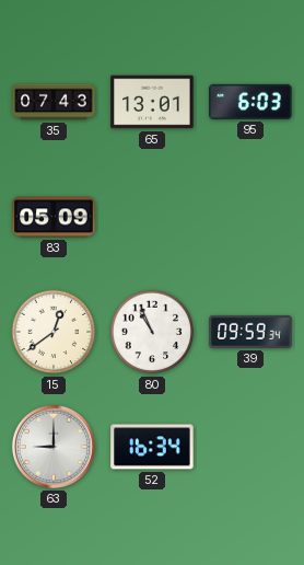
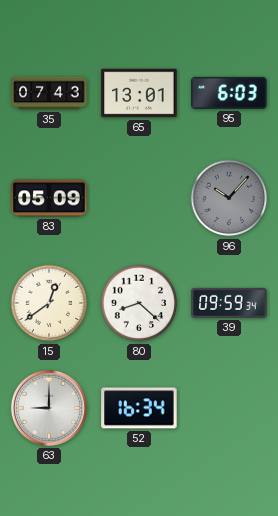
96: none -> 10:07 (229, 198)
80: 10:56 -> 8:22 (139, 303)
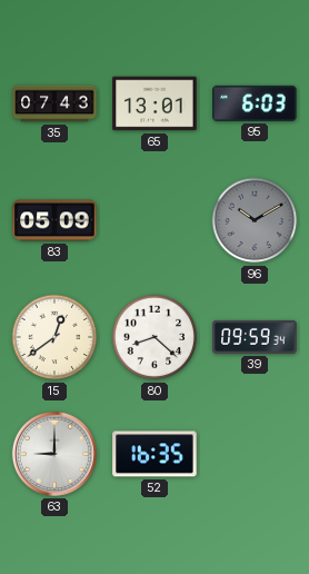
96: 10:07 -> 10:10 (255, 220)
52: 16:34 -> 16:35 (154, 454)
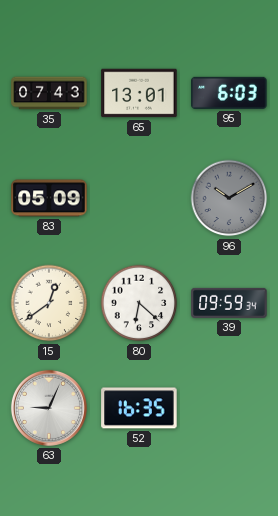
80: 8:22 -> 6:22 (139, 303)
63: 9:00 -> 9:04 (49, 408)
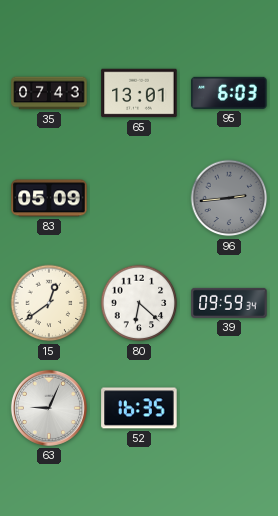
96: 10:10 -> 2:44 (229, 198)
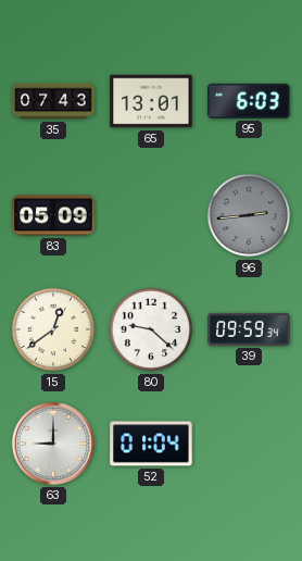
80: 6:22 -> 9:22 (151, 329)
63: 9:04 -> 9:00 (53, 444)
52: 16:35 -> 01:04 (151, 444)
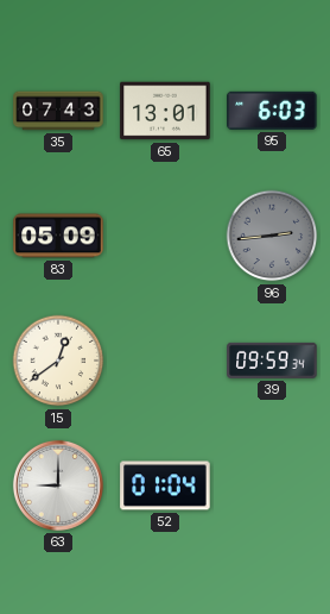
80: 9:22 -> none (151, 329)
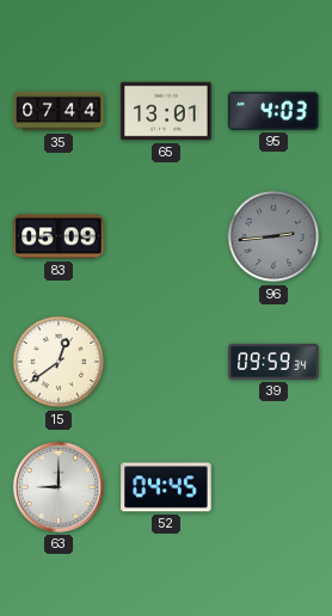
35: 07:43 -> 07:44 (59, 111)
95: 6:03 -> 4:03 (273, 111)
52: 01:04 -> 04:45 (166, 487)
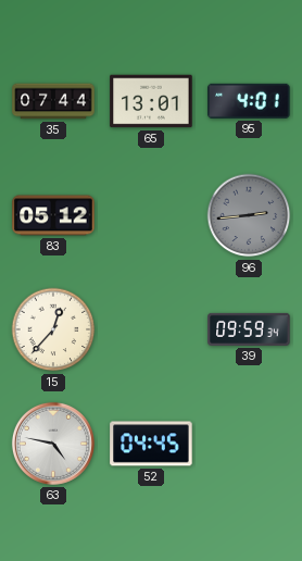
95: 4:03 -> 4:01 (249, 101)
83: 05:09 -> 05:12 (53, 215)
15: 12:39 -> 12:37 (53, 329)
63: 9:00 -> 4:47 (53, 444)
